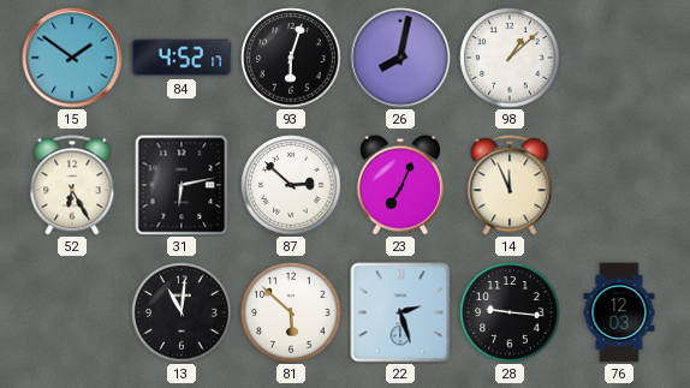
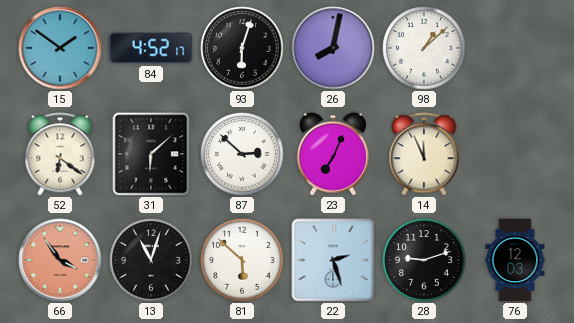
52: 6:25 -> 6:21 (60, 154)
31: 6:13 -> 6:08 (151, 154)
66: none -> 3:54 (60, 260)
13: 11:01 -> 11:03 (151, 260)
28: 9:16 -> 9:12 (424, 260)
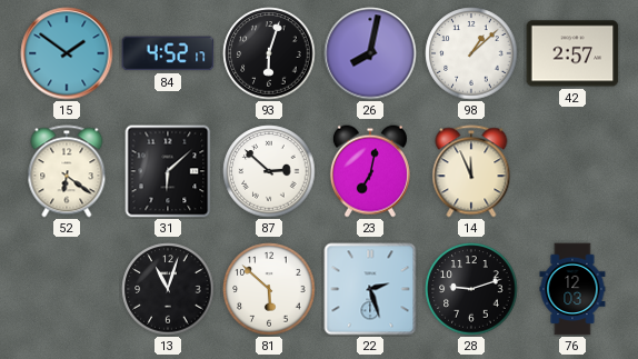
42: none -> 2:57 (572, 53)
23: 7:04 -> 7:02 (370, 171)
66: 3:54 -> none (60, 260)
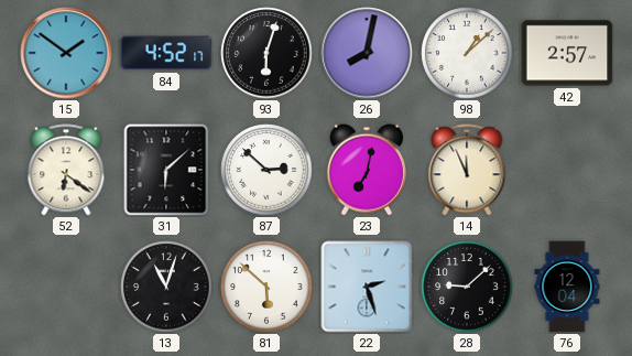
28: 9:12 -> 9:08 (467, 287)
76: 12:03 -> 12:04 (567, 287)
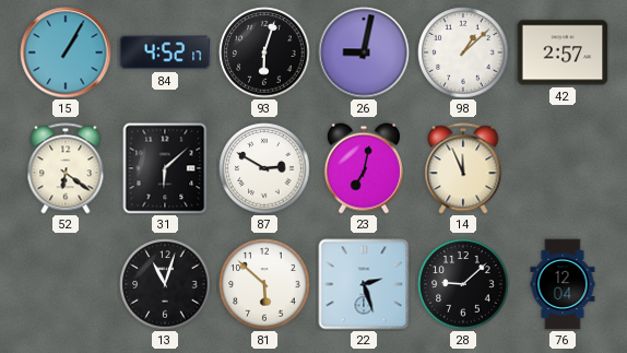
15: 1:51 -> 1:05 (66, 52)
26: 8:02 -> 9:02 (364, 52)
87: 2:52 -> 2:50 (264, 168)
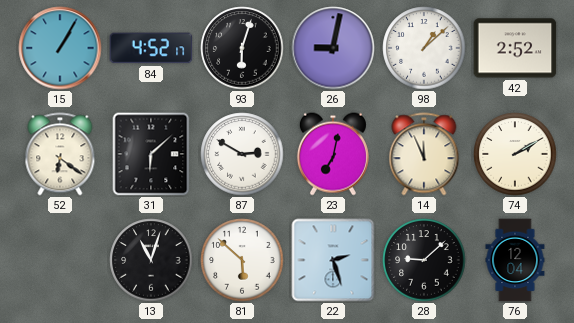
42: 2:57 -> 2:52 (515, 48)
74: none -> 2:10 (515, 154)
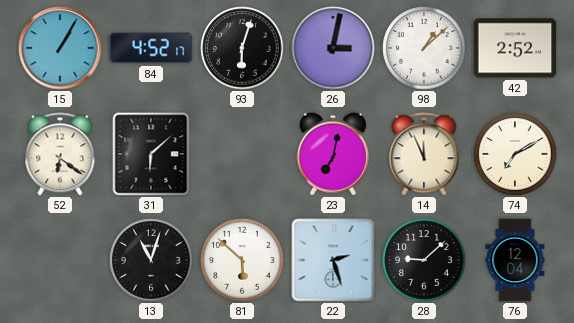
26: 9:02 -> 3:02 (333, 48)
87: 2:50 -> none (242, 154)
74: 2:10 -> 7:10 (515, 154)
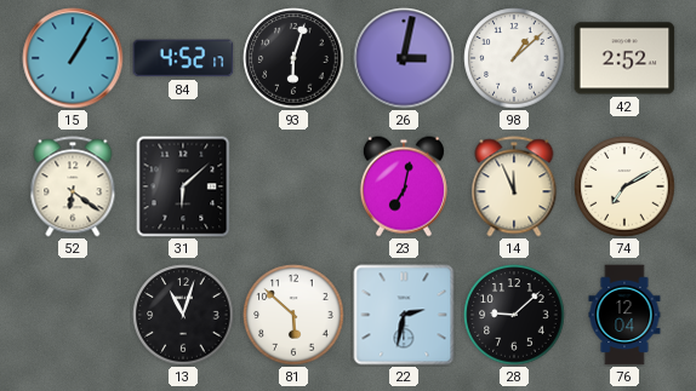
22: 2:27 -> 2:32 (404, 315)
